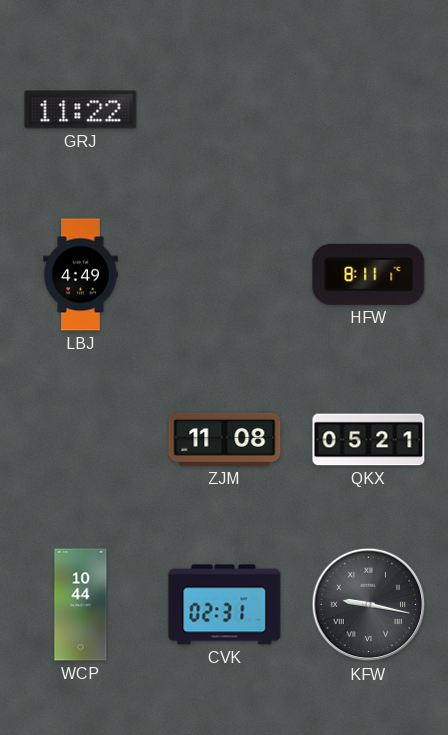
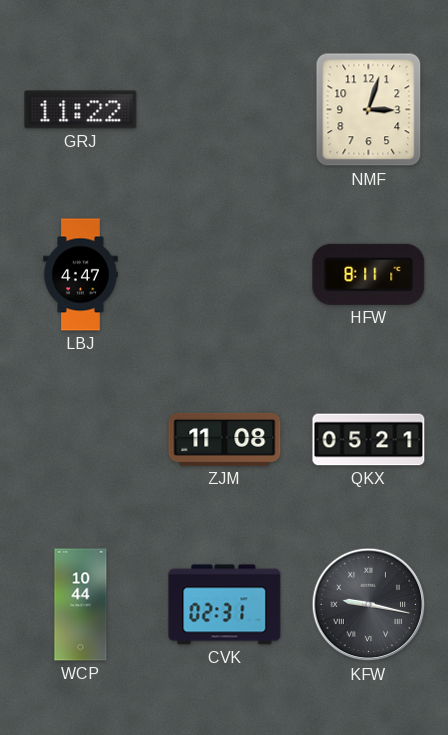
NMF: none -> 3:03 (369, 110)
LBJ: 4:49 -> 4:47 (81, 275)
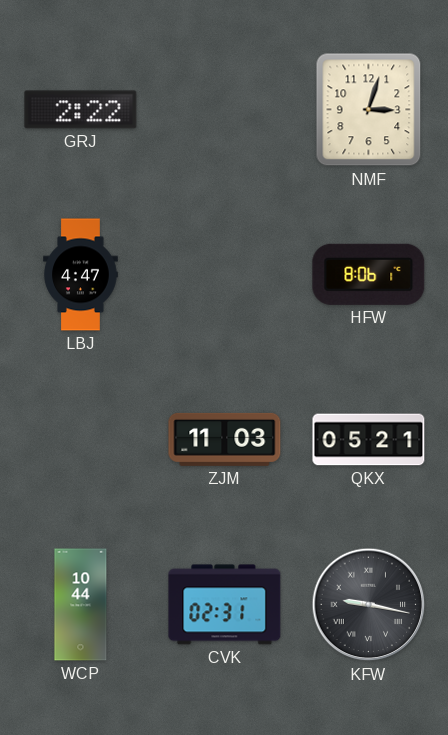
GRJ: 11:22 -> 2:22 (81, 110)
HFW: 8:11 -> 8:06 (369, 274)
ZJM: 11:08 -> 11:03 (225, 439)
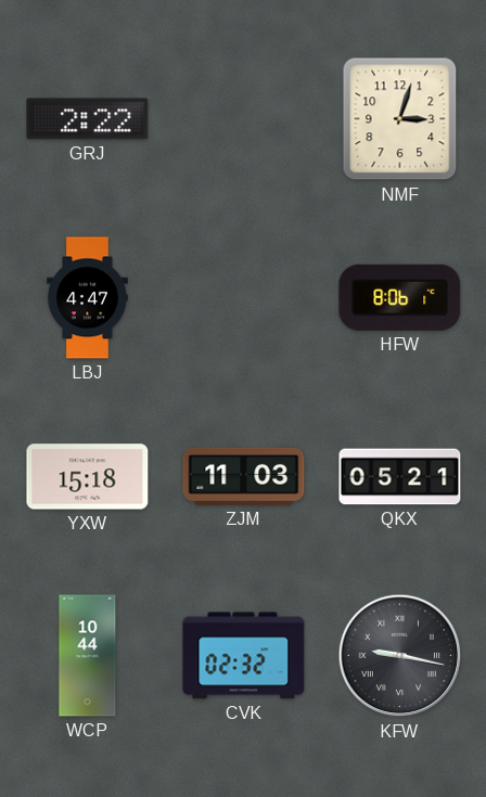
YXW: none -> 15:18 (88, 477)
CVK: 02:31 -> 02:32 (244, 656)
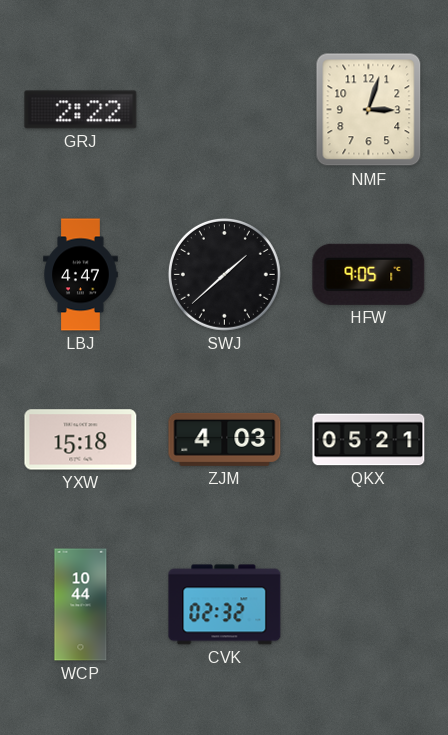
SWJ: none -> 1:38 (224, 274)
HFW: 8:06 -> 9:05 (369, 274)
ZJM: 11:03 -> 4:03 (225, 439)
KFW: 9:17 -> none (400, 656)
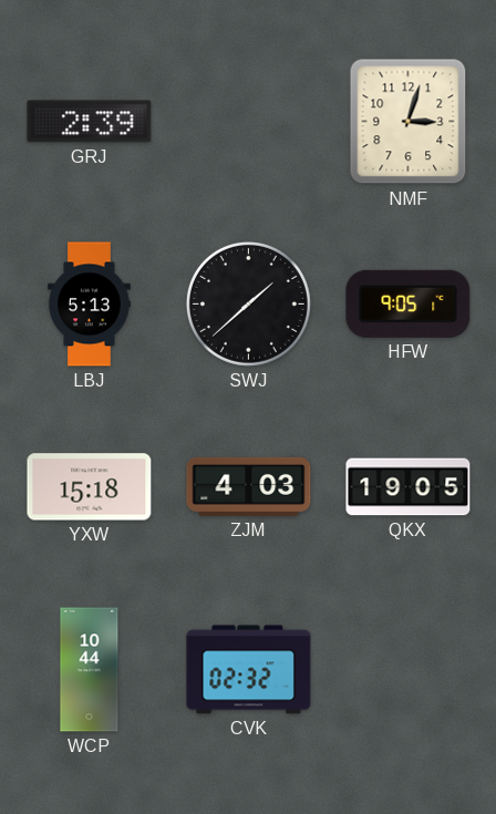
GRJ: 2:22 -> 2:39 (90, 122)
LBJ: 4:47 -> 5:13 (90, 305)
QKX: 05:21 -> 19:05 (409, 487)
